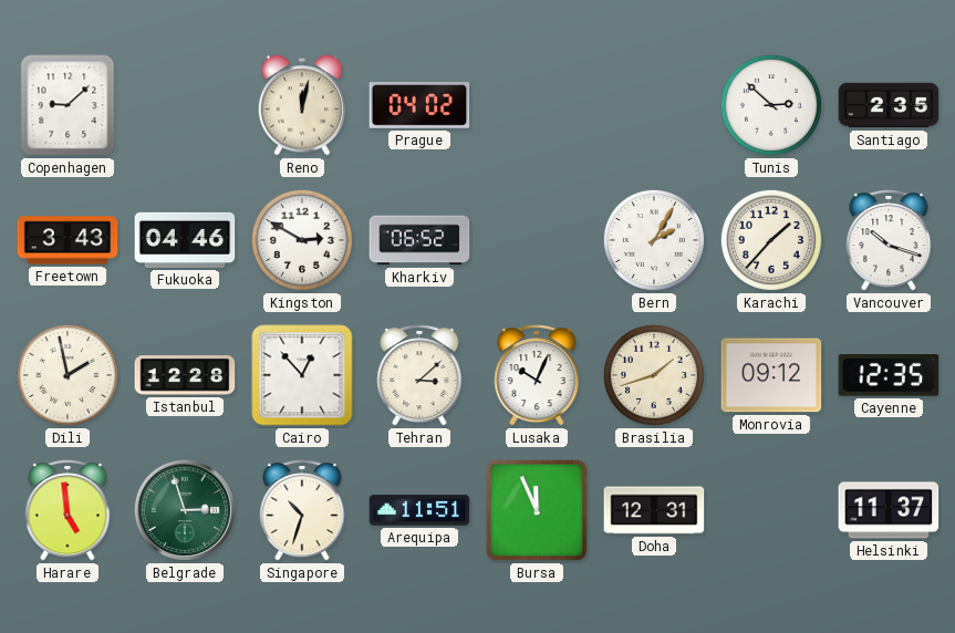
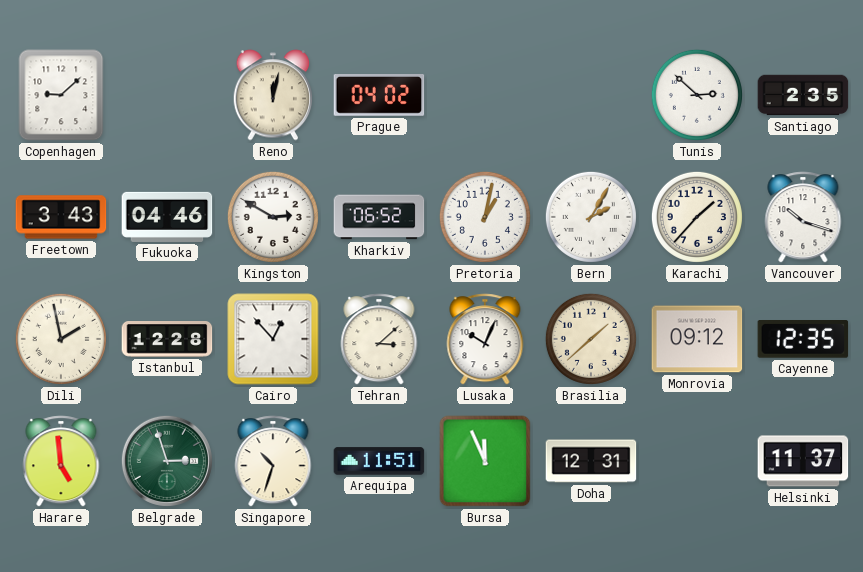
Pretoria: none -> 1:02 (485, 217)
Brasilia: 1:42 -> 1:38 (591, 339)
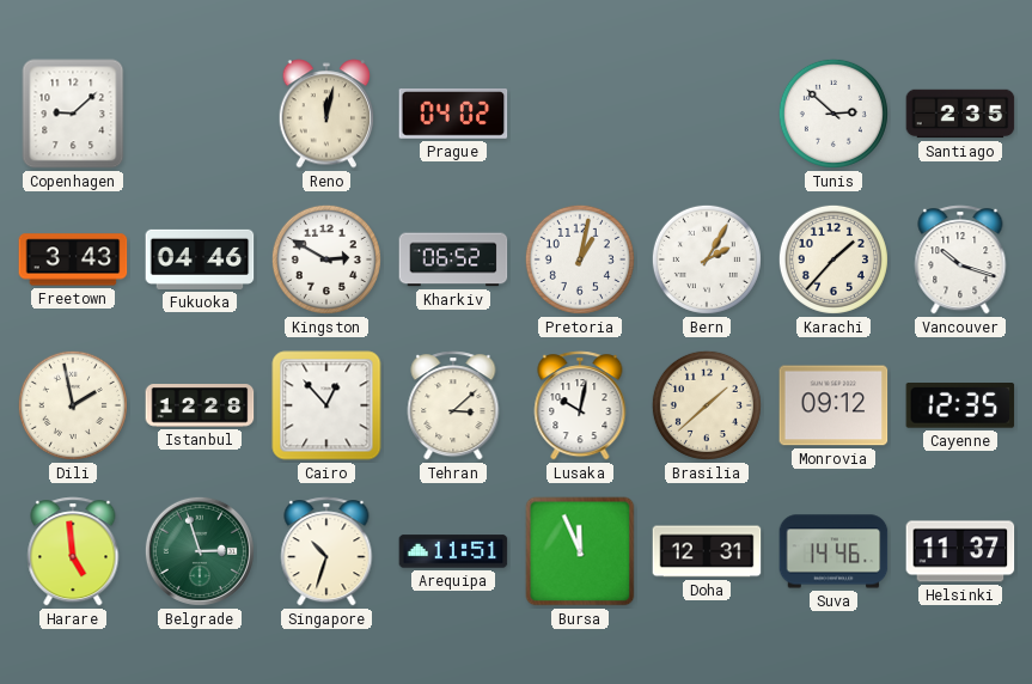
Lusaka: 10:04 -> 10:02 (580, 405)
Suva: none -> 14:46 (833, 551)
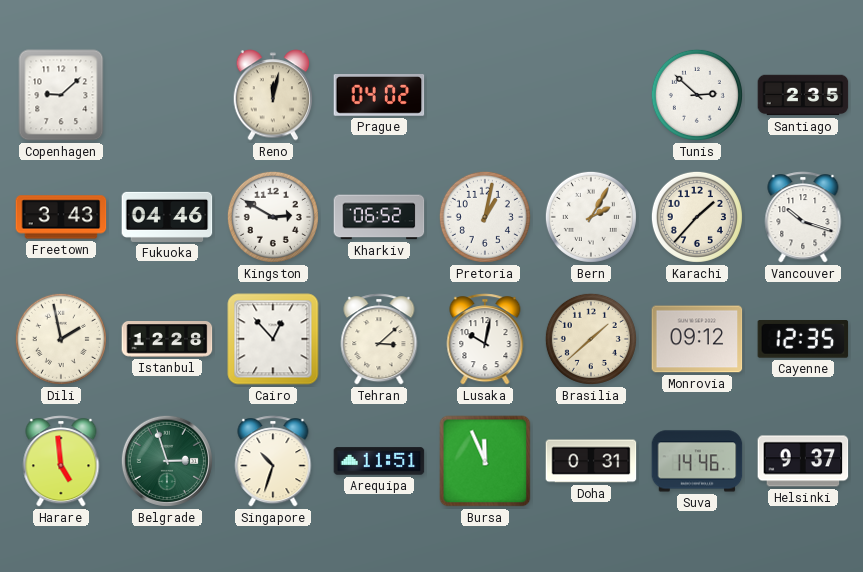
Doha: 12:31 -> 0:31 (591, 461)
Helsinki: 11:37 -> 9:37 (803, 461)
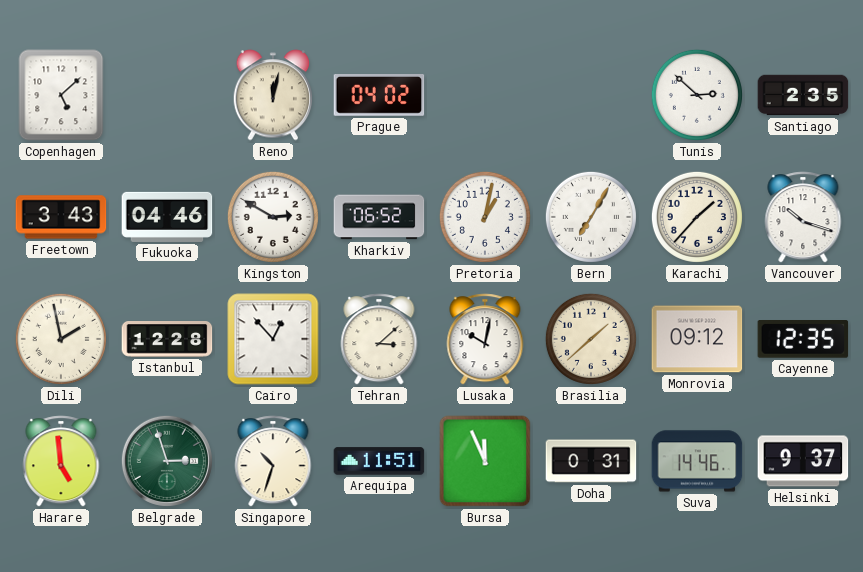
Copenhagen: 9:08 -> 5:08 (61, 95)
Bern: 2:05 -> 7:05 (591, 217)
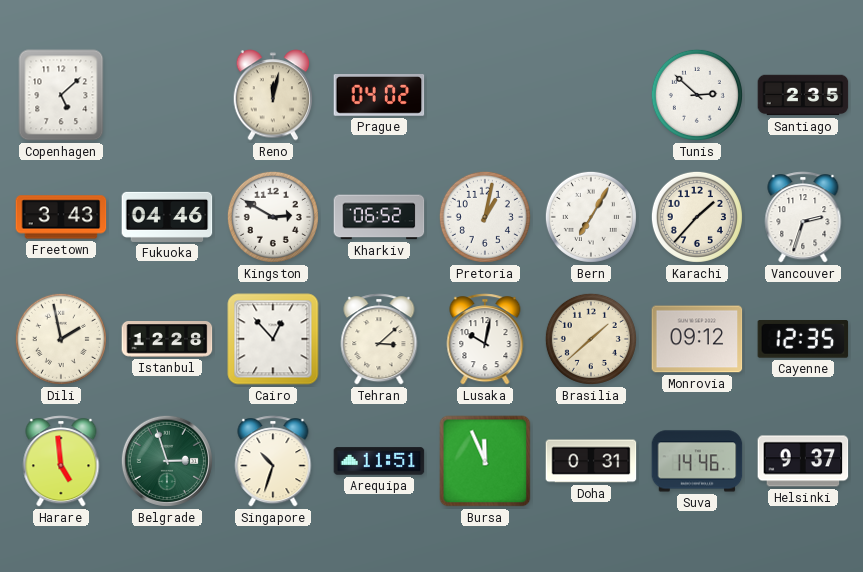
Vancouver: 10:18 -> 2:33 (803, 217)
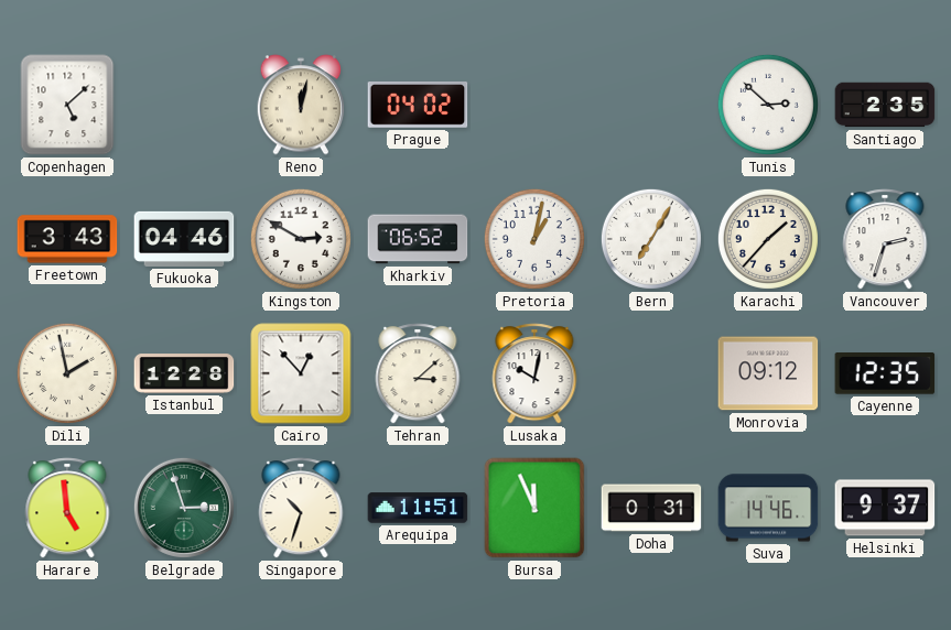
Brasilia: 1:38 -> none (591, 339)
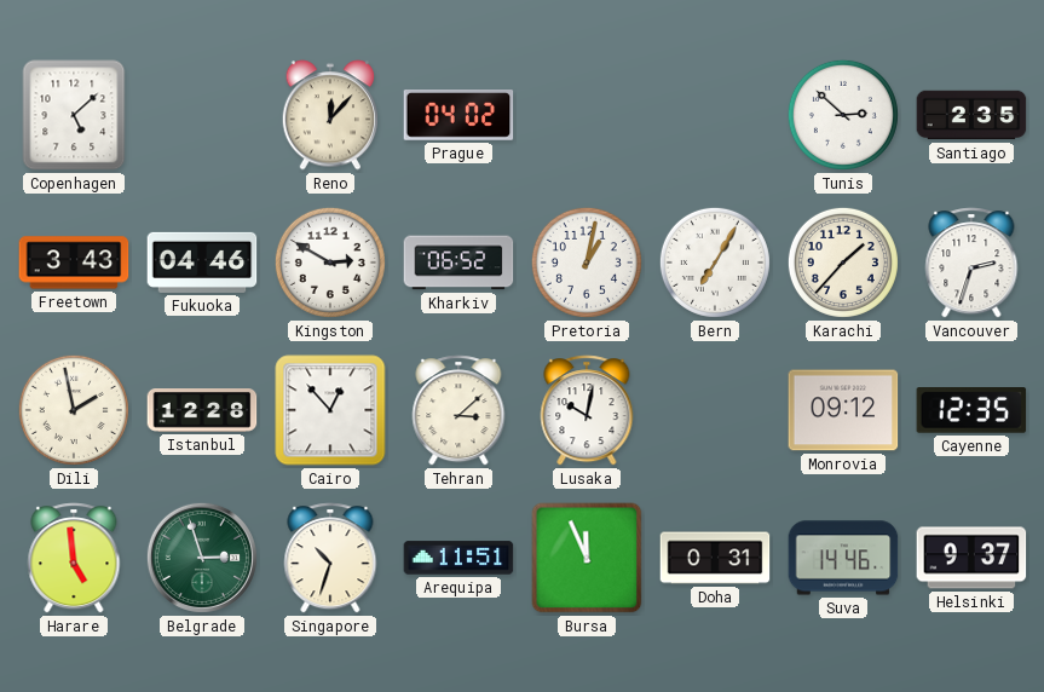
Reno: 12:02 -> 12:07 (330, 115)
